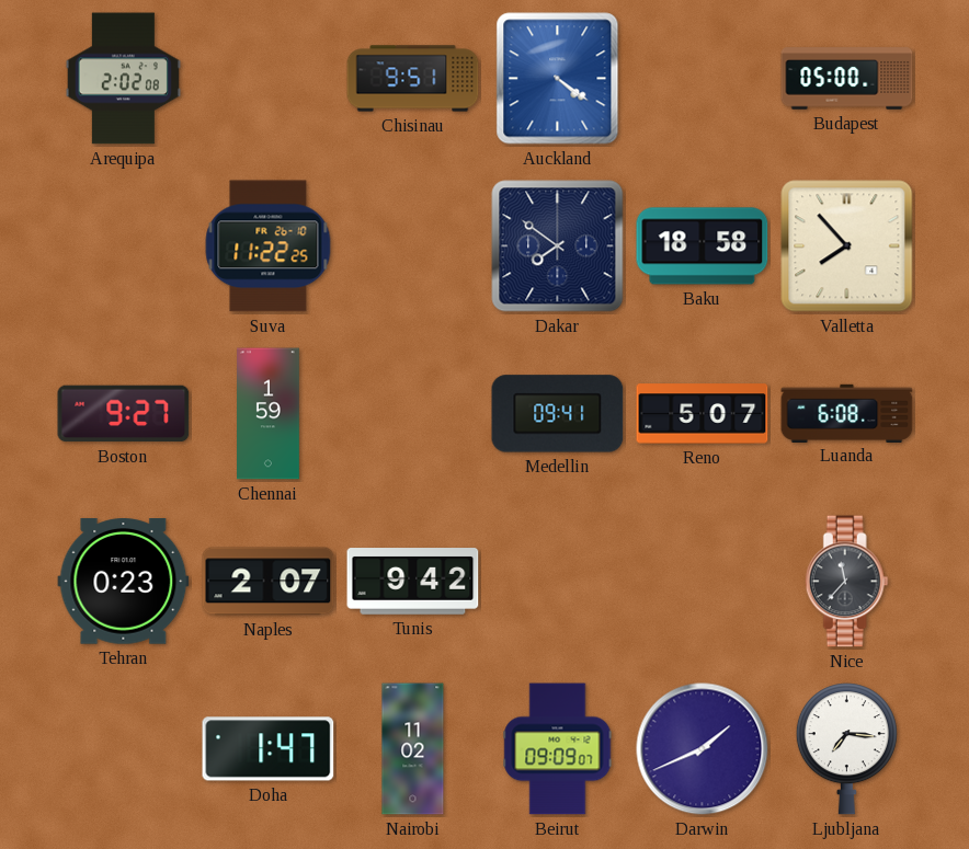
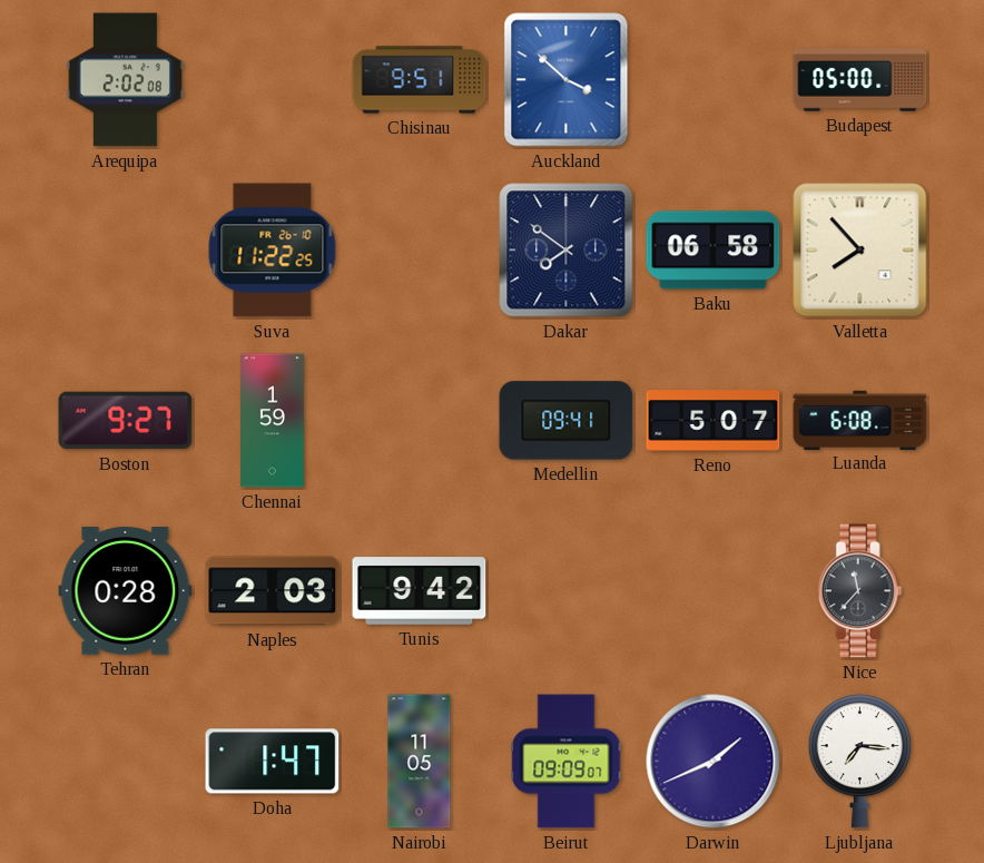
Auckland: 4:21 -> 3:52 (567, 80)
Baku: 18:58 -> 06:58 (714, 251)
Tehran: 0:23 -> 0:28 (126, 591)
Naples: 2:07 -> 2:03 (273, 591)
Nairobi: 11:02 -> 11:05 (420, 762)
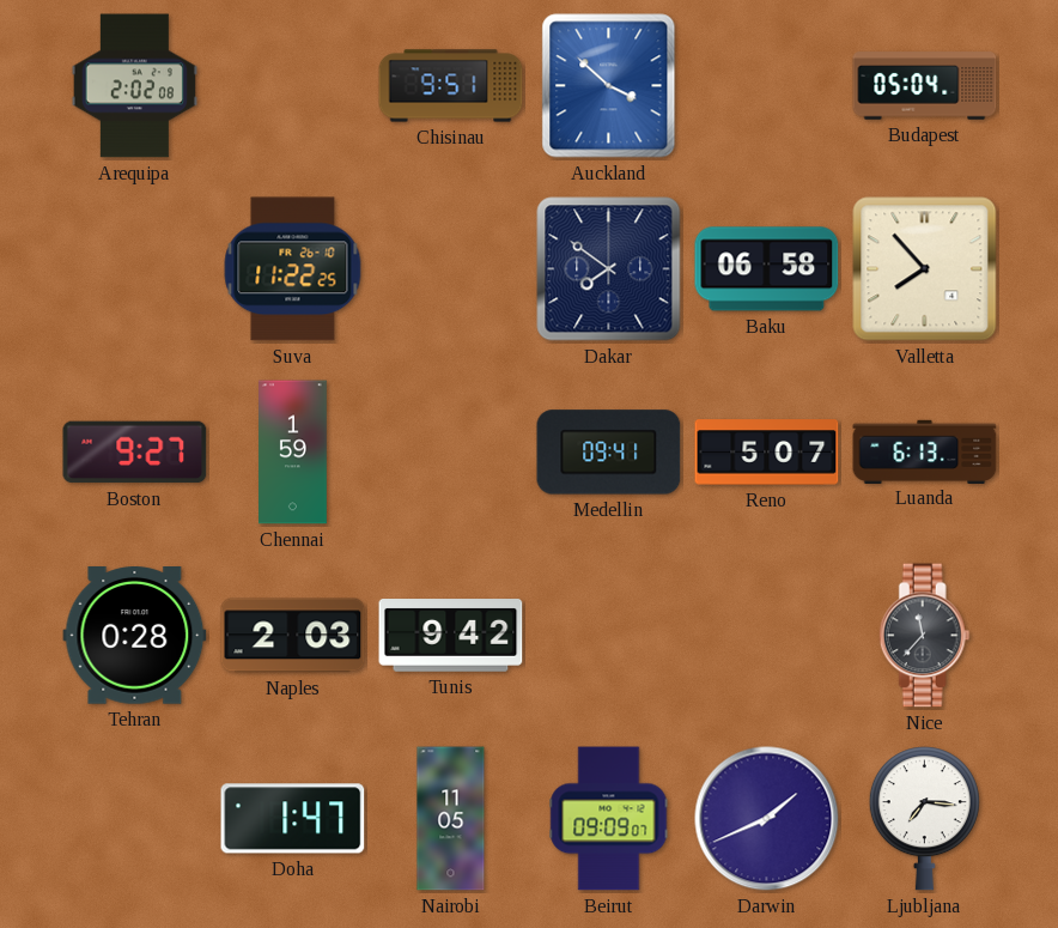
Budapest: 05:00 -> 05:04 (925, 86)
Luanda: 6:08 -> 6:13 (925, 451)
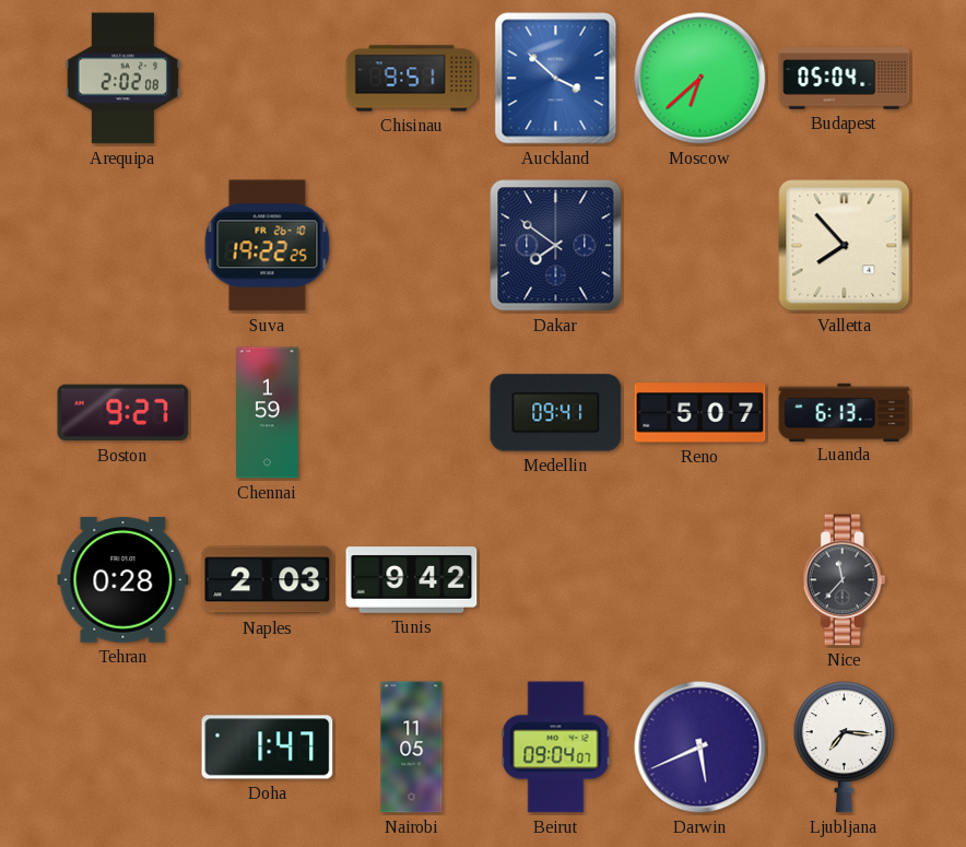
Moscow: none -> 6:38 (700, 79)
Suva: 11:22 -> 19:22 (268, 246)
Baku: 06:58 -> none (767, 269)
Beirut: 09:09 -> 09:04 (556, 748)
Darwin: 1:41 -> 5:41 (700, 748)
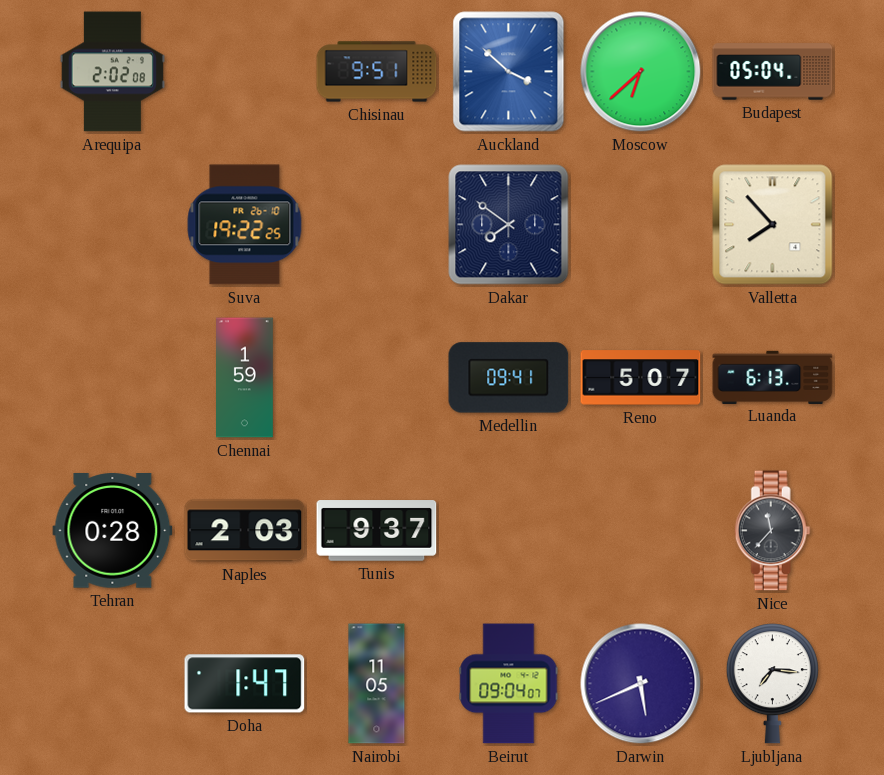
Boston: 9:27 -> none (123, 413)
Tunis: 9:42 -> 9:37 (377, 531)
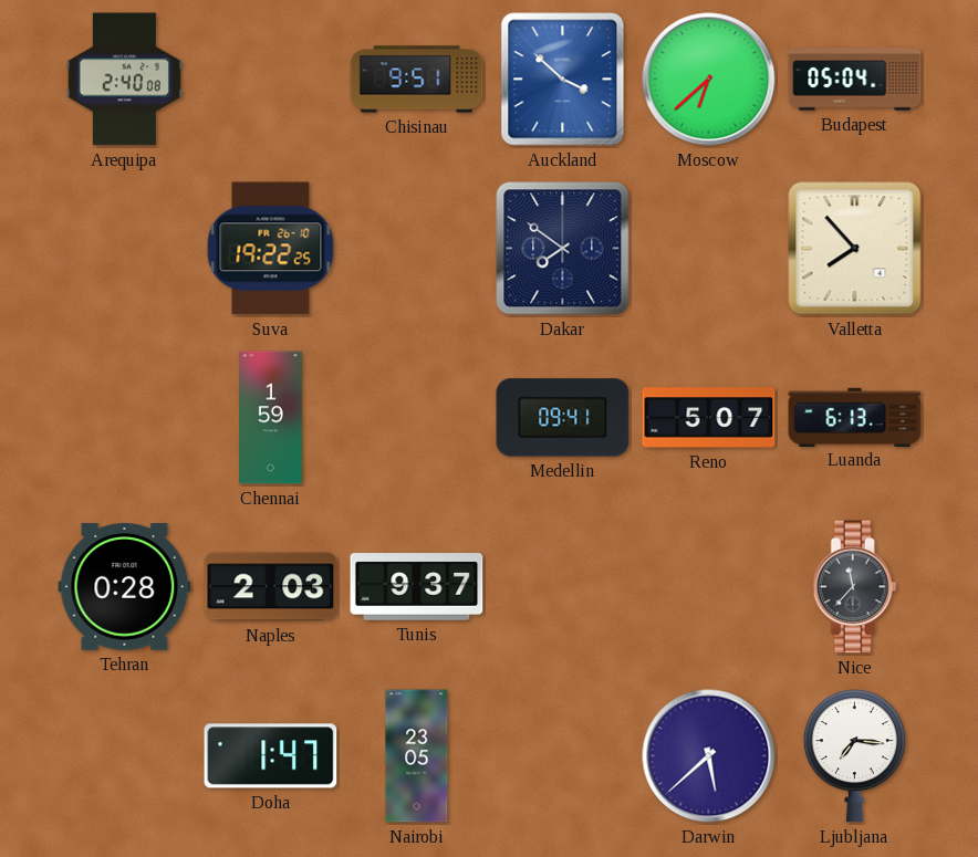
Arequipa: 2:02 -> 2:40 (124, 80)
Nairobi: 11:05 -> 23:05 (417, 756)
Beirut: 09:04 -> none (509, 684)
Darwin: 5:41 -> 5:38 (709, 756)
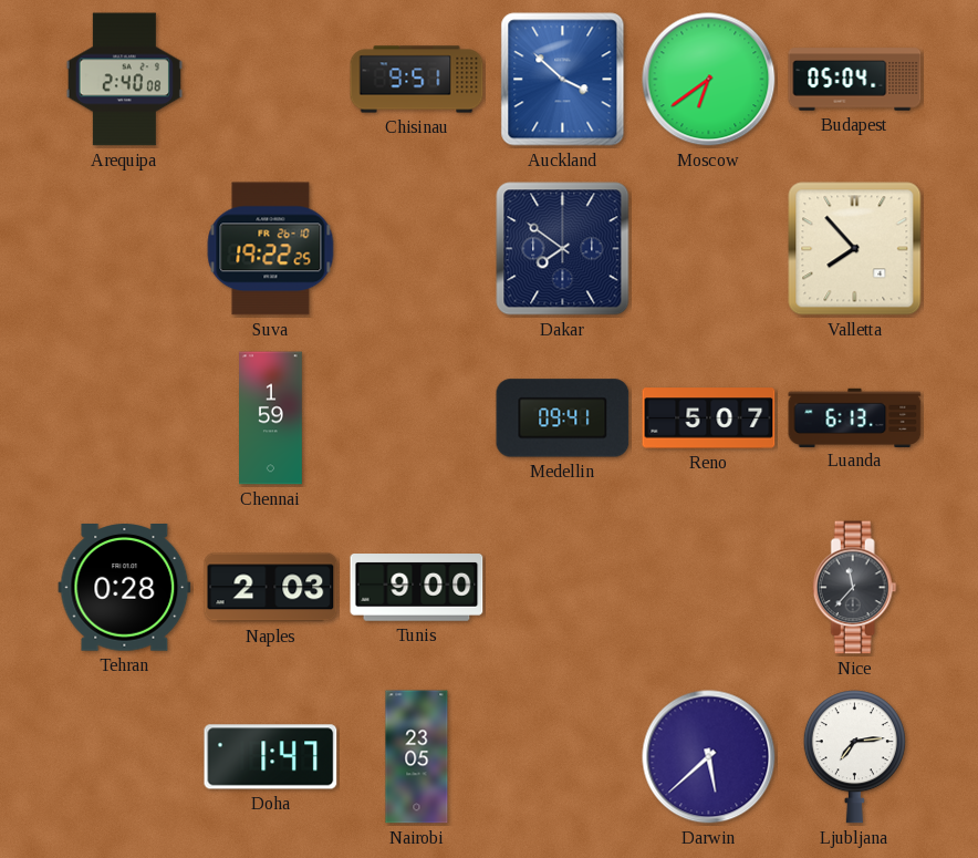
Moscow: 6:38 -> 6:39 (709, 80)
Tunis: 9:37 -> 9:00 (417, 588)
Ljubljana: 7:16 -> 7:14 (854, 757)
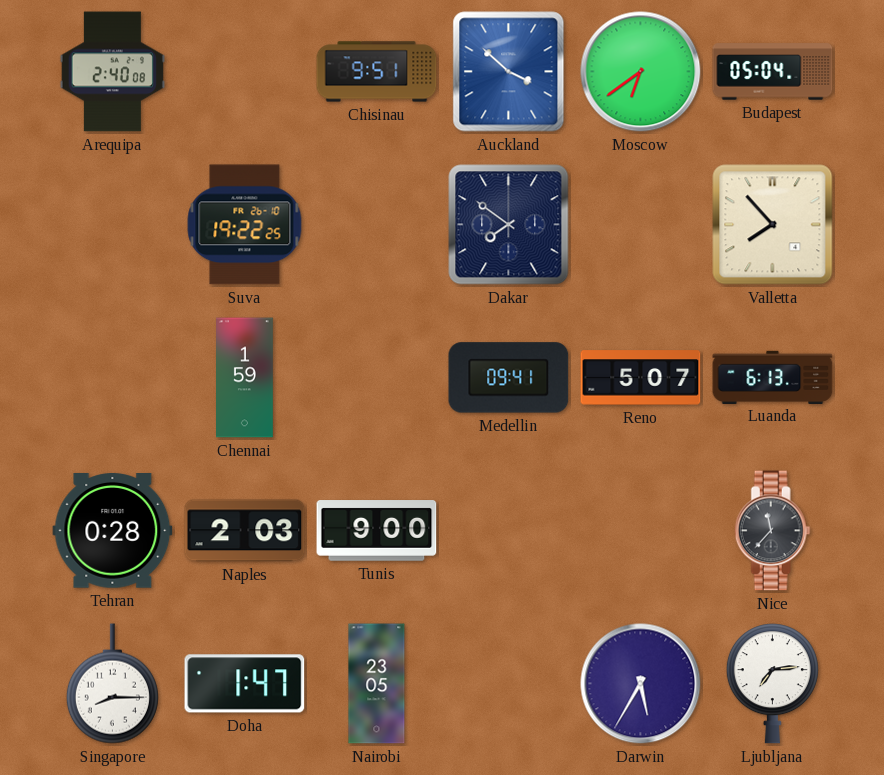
Singapore: none -> 8:15 (112, 684)
Darwin: 5:38 -> 5:35 (641, 684)
